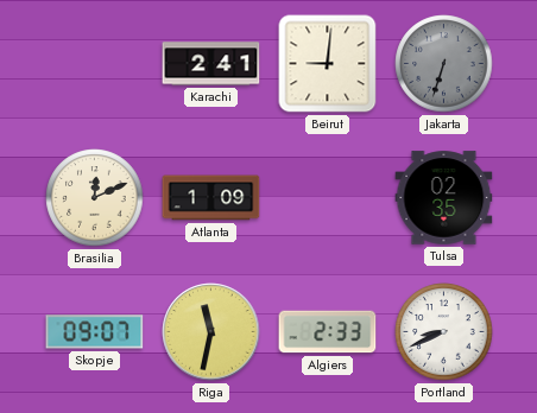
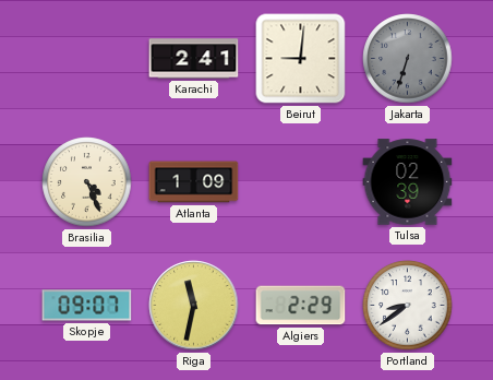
Brasilia: 12:11 -> 4:26 (87, 182)
Tulsa: 02:35 -> 02:39 (408, 182)
Algiers: 2:33 -> 2:29 (301, 306)
Portland: 8:41 -> 8:39 (408, 306)
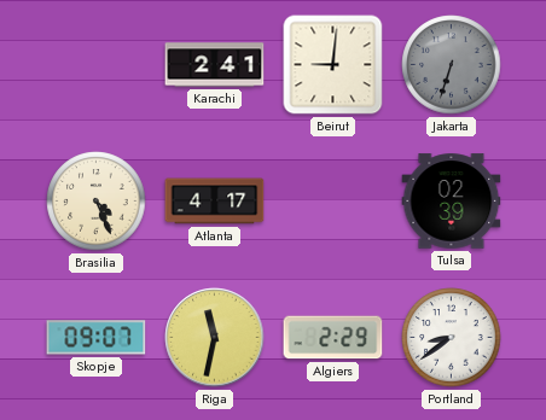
Atlanta: 1:09 -> 4:17 (215, 202)
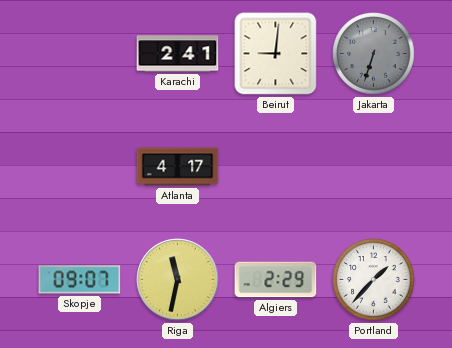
Brasilia: 4:26 -> none (97, 202)
Tulsa: 02:39 -> none (452, 202)
Portland: 8:39 -> 1:37 (374, 280)
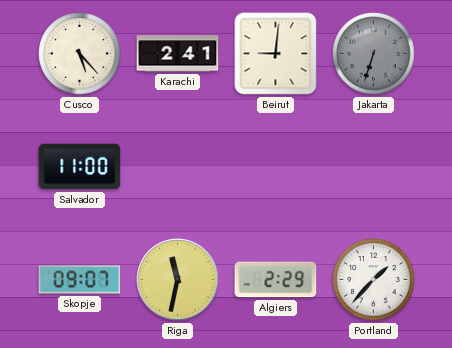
Cusco: none -> 5:23 (80, 54)
Salvador: none -> 11:00 (80, 167)
Atlanta: 4:17 -> none (178, 167)
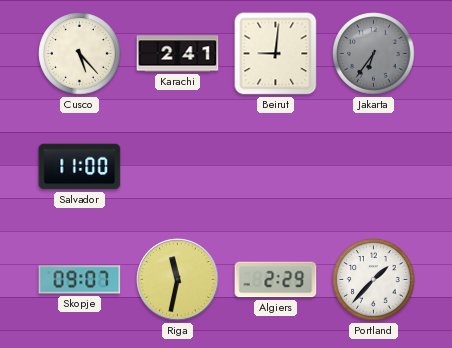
Jakarta: 6:33 -> 6:36 (374, 54)
